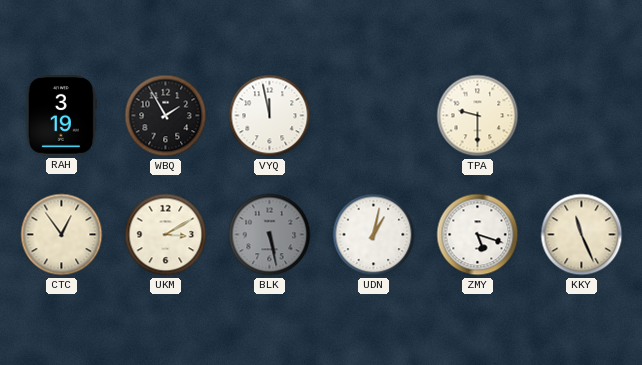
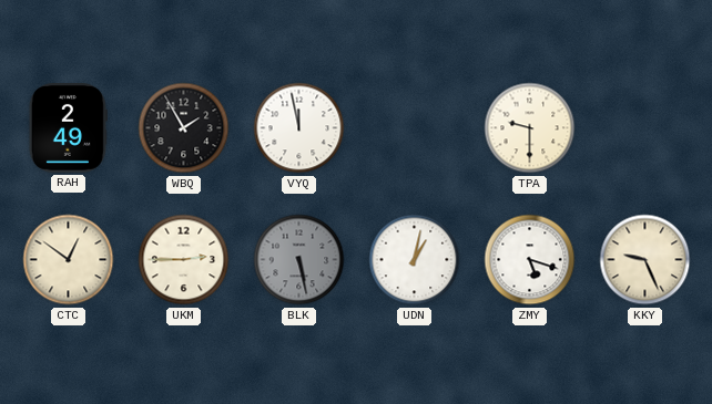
RAH: 3:19 -> 2:49 (68, 128)
CTC: 12:54 -> 12:51 (69, 260)
UKM: 3:10 -> 2:45 (184, 260)
KKY: 11:26 -> 9:26 (645, 260)
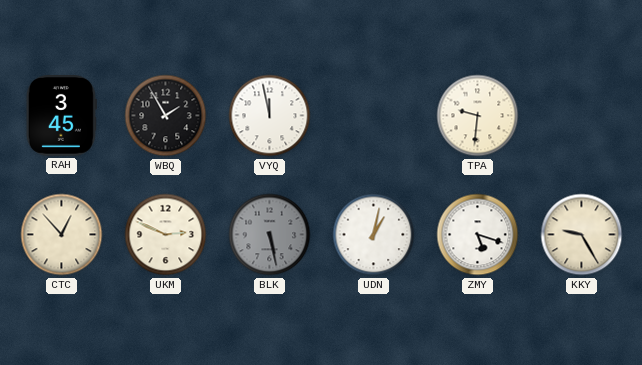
RAH: 2:49 -> 3:45 (61, 116)
TPA: 9:30 -> 9:31 (478, 116)
CTC: 12:51 -> 12:53 (62, 235)
UKM: 2:45 -> 2:49 (166, 235)
KKY: 9:26 -> 9:25 (582, 235)
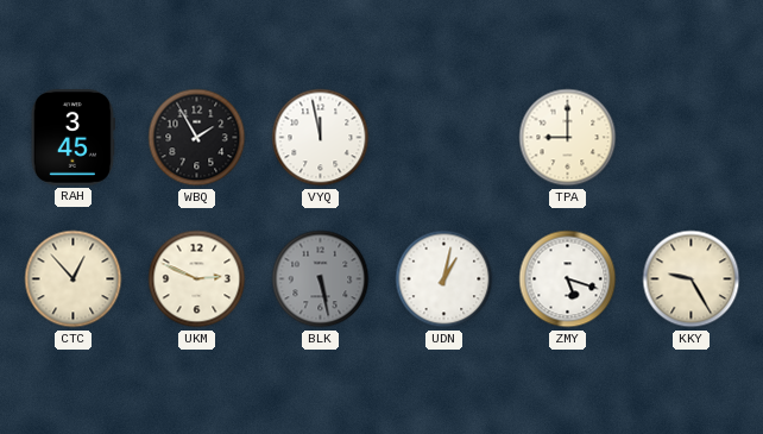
TPA: 9:31 -> 9:00 (568, 138)
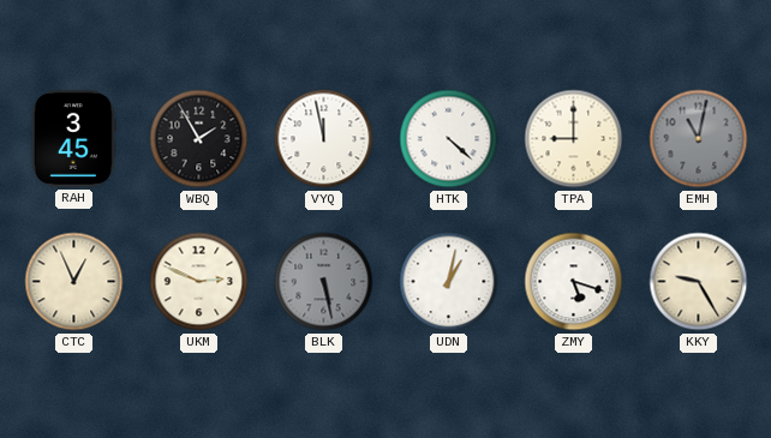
HTK: none -> 4:22 (449, 139)
EMH: none -> 11:02 (699, 139)
CTC: 12:53 -> 12:56 (74, 282)
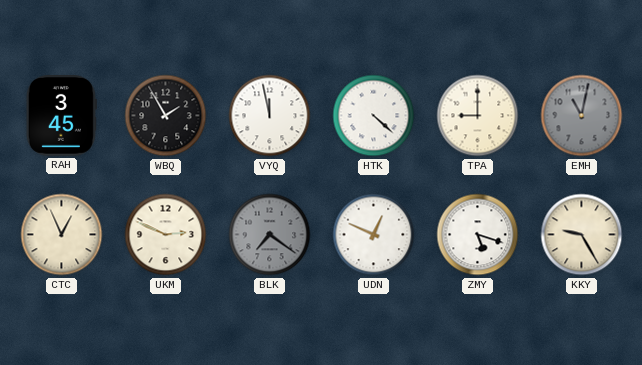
BLK: 5:28 -> 7:21 (270, 235)
UDN: 1:02 -> 12:49 (374, 235)
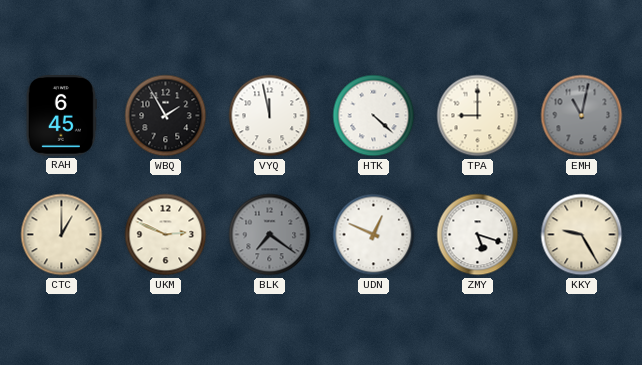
RAH: 3:45 -> 6:45 (61, 116)
CTC: 12:56 -> 1:00 (62, 235)
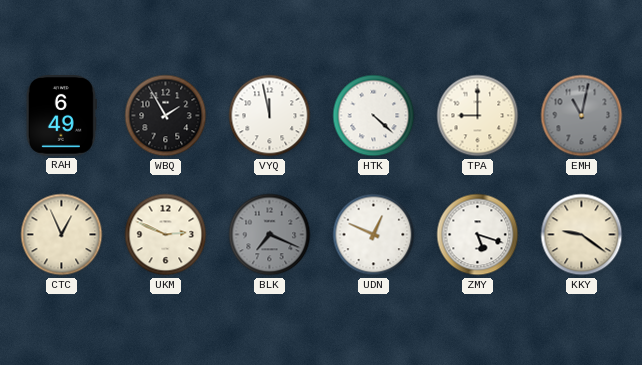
RAH: 6:45 -> 6:49 (61, 116)
CTC: 1:00 -> 12:56 (62, 235)
BLK: 7:21 -> 7:19 (270, 235)
KKY: 9:25 -> 9:21 (582, 235)
